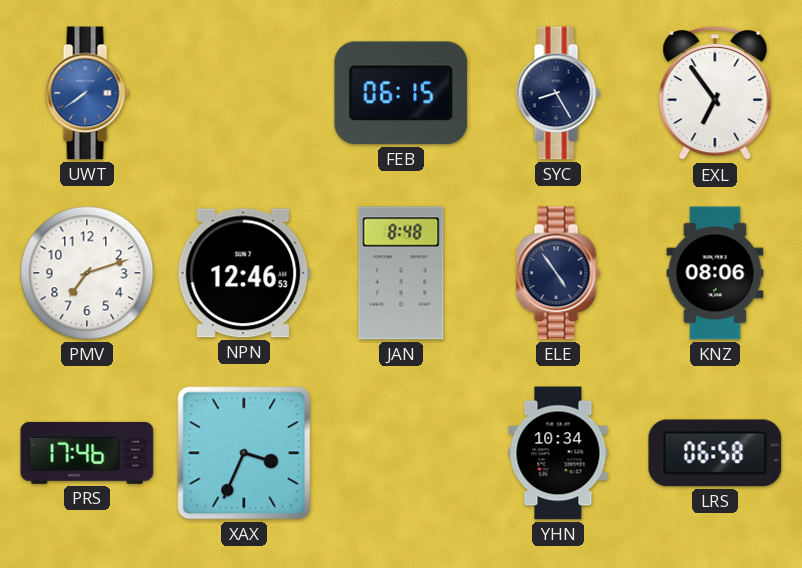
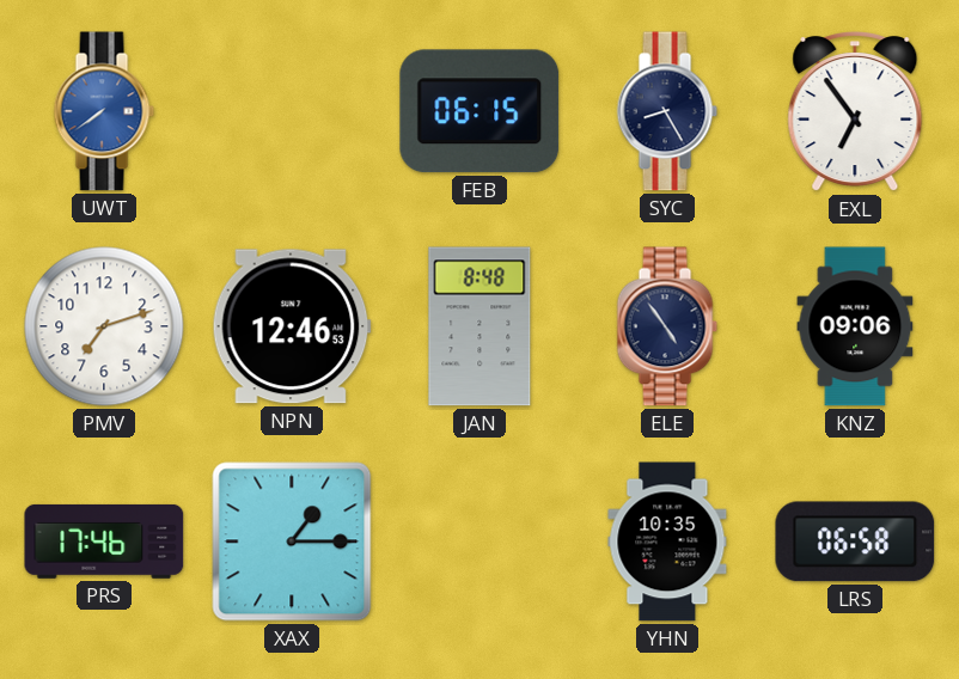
KNZ: 08:06 -> 09:06 (855, 326)
XAX: 3:34 -> 1:15 (292, 542)
YHN: 10:34 -> 10:35 (667, 542)
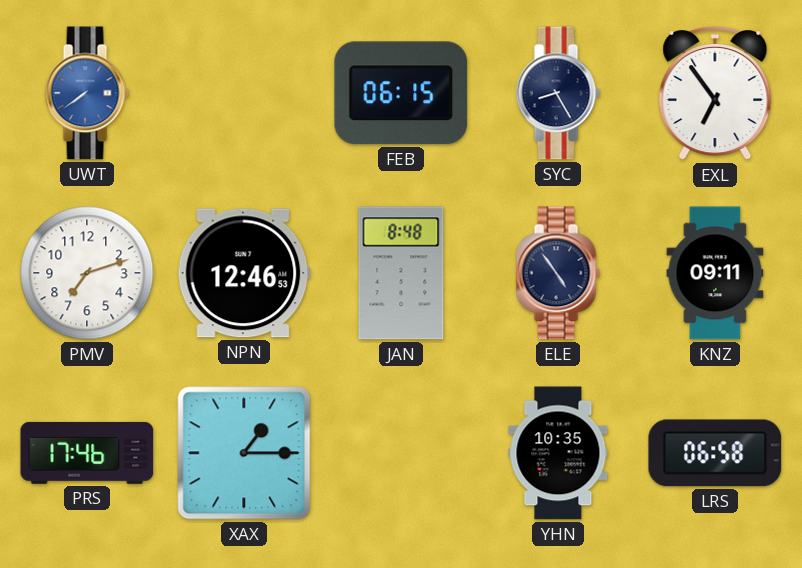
KNZ: 09:06 -> 09:11 (715, 273)
